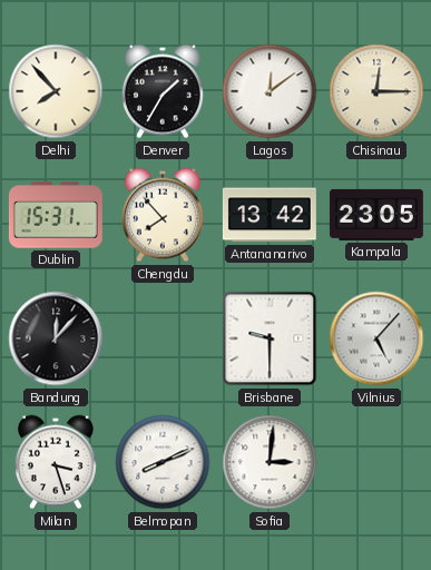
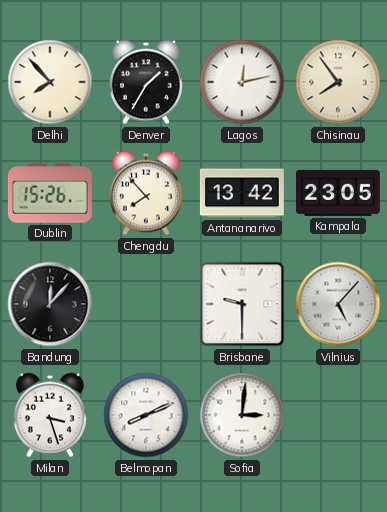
Lagos: 12:09 -> 12:13 (242, 82)
Chisinau: 12:15 -> 7:54 (338, 82)
Dublin: 15:31 -> 15:26 (50, 193)
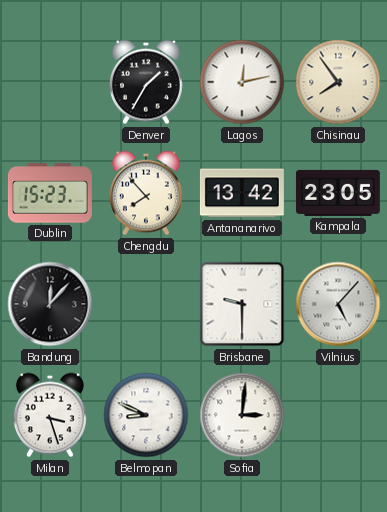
Delhi: 7:53 -> none (50, 82)
Dublin: 15:26 -> 15:23 (50, 193)
Belmopan: 8:11 -> 8:49 (146, 415)
